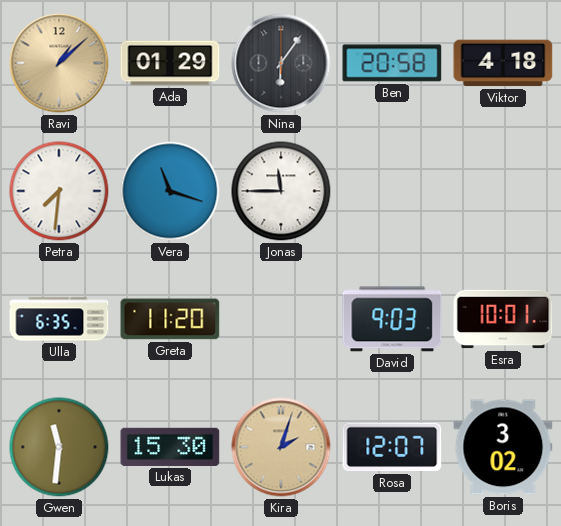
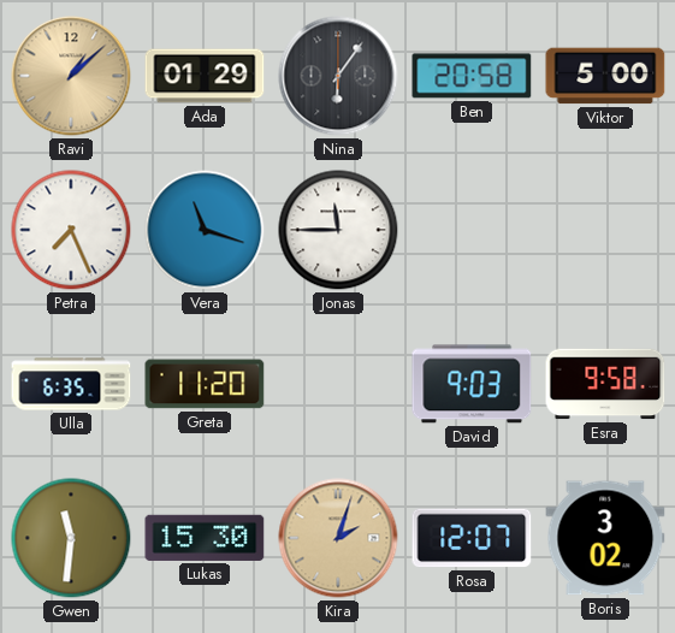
Viktor: 4:18 -> 5:00 (605, 76)
Petra: 7:31 -> 7:26 (71, 230)
Esra: 10:01 -> 9:58 (605, 384)
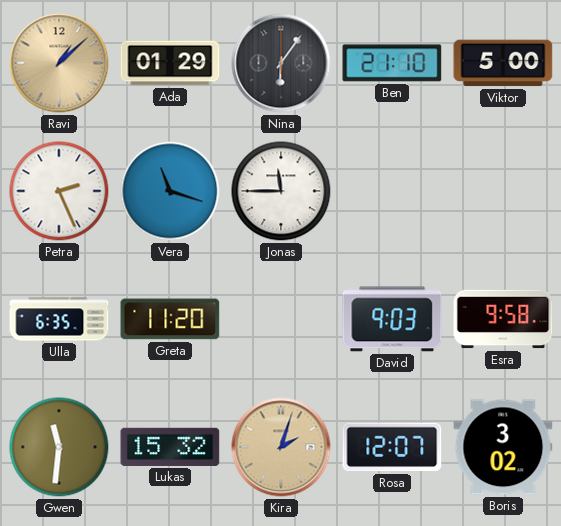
Ben: 20:58 -> 21:10 (392, 63)
Petra: 7:26 -> 2:26 (59, 191)
Lukas: 15:30 -> 15:32 (170, 447)
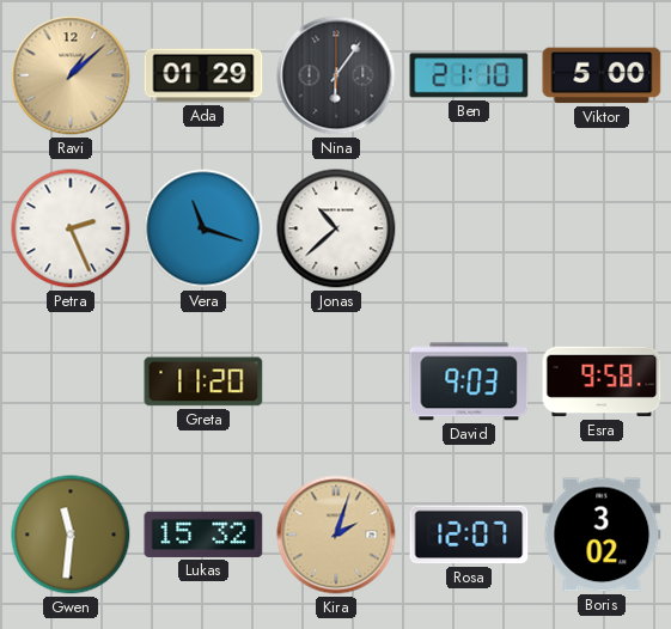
Jonas: 11:45 -> 10:38 (336, 228)
Ulla: 6:35 -> none (59, 319)
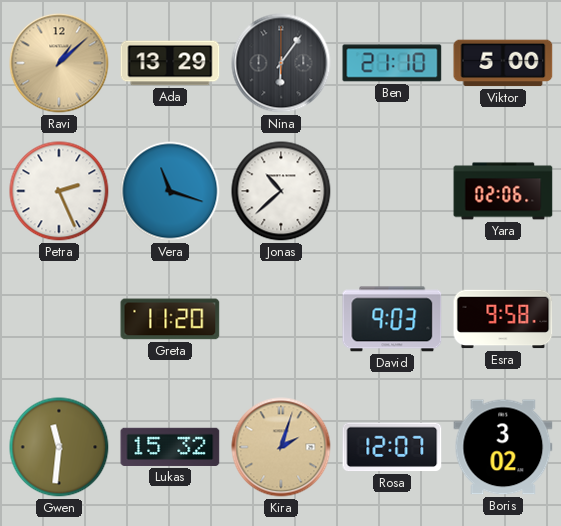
Ada: 01:29 -> 13:29 (170, 63)
Yara: none -> 02:06 (503, 191)
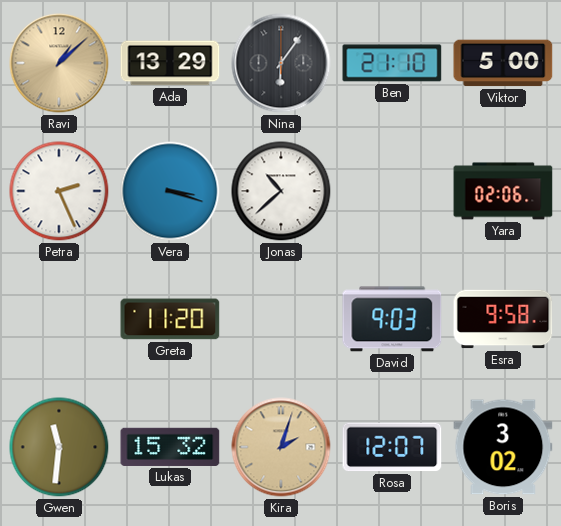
Vera: 11:18 -> 3:18 (170, 191)
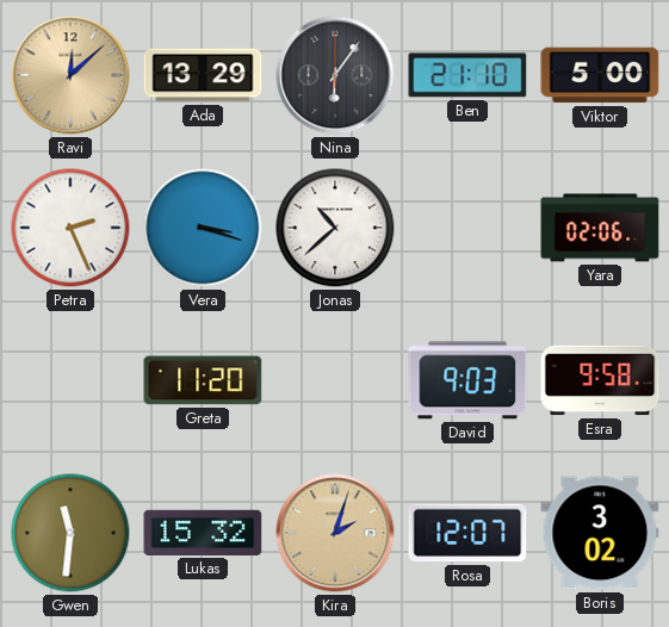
Ravi: 1:08 -> 12:08 (70, 75)
